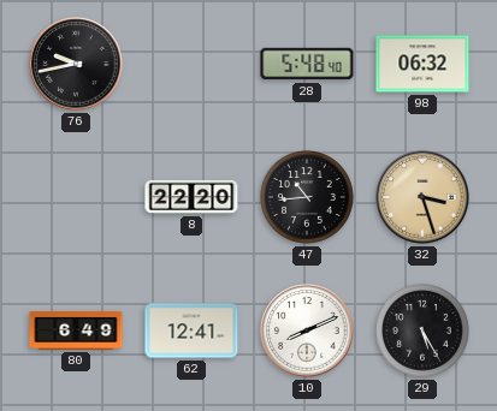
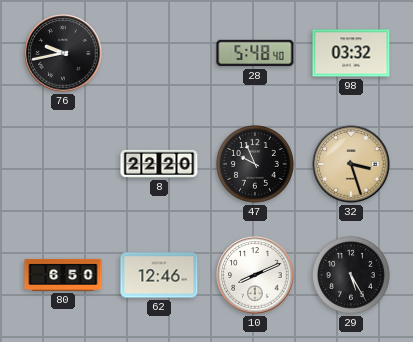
98: 06:32 -> 03:32 (351, 53)
47: 10:44 -> 9:56 (256, 165)
80: 6:49 -> 6:50 (63, 275)
62: 12:41 -> 12:46 (159, 275)
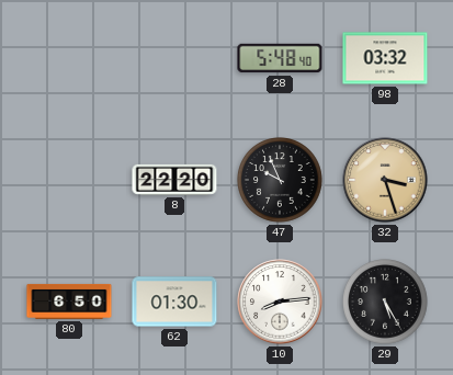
76: 9:43 -> none (63, 53)
62: 12:46 -> 01:30 (174, 302)
10: 8:11 -> 8:14 (280, 302)
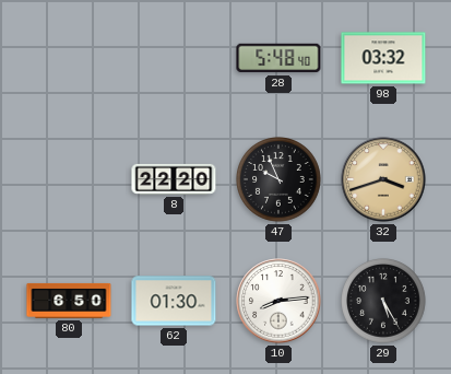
32: 3:27 -> 3:42 (383, 179)
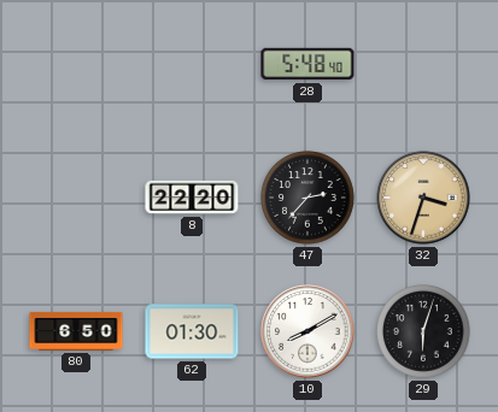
98: 03:32 -> none (383, 58)
47: 9:56 -> 2:37 (309, 199)
32: 3:42 -> 3:33 (423, 198)
10: 8:14 -> 8:10 (307, 331)
29: 5:25 -> 6:03 (424, 332)
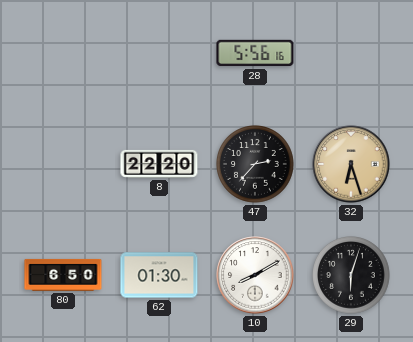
28: 5:48 -> 5:56 (255, 53)
32: 3:33 -> 6:27 (351, 164)
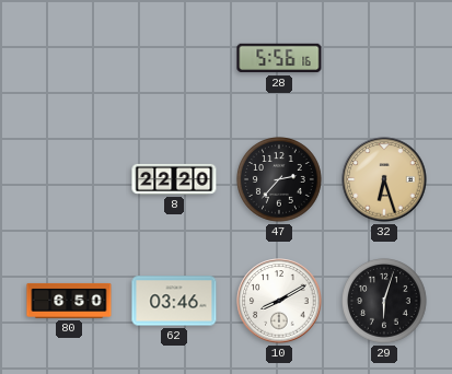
62: 01:30 -> 03:46 (174, 301)
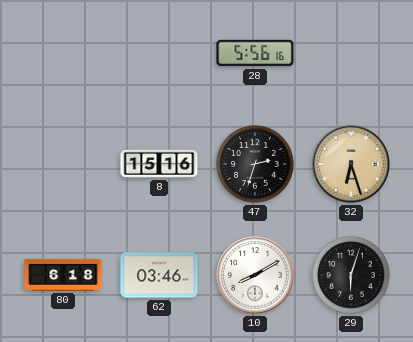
8: 22:20 -> 15:16 (159, 164)
47: 2:37 -> 2:33 (256, 165)
80: 6:50 -> 6:18 (63, 275)
